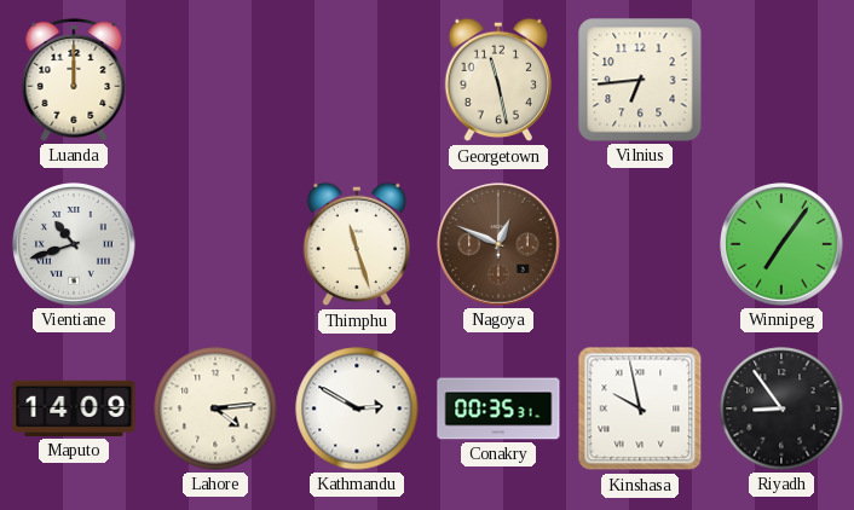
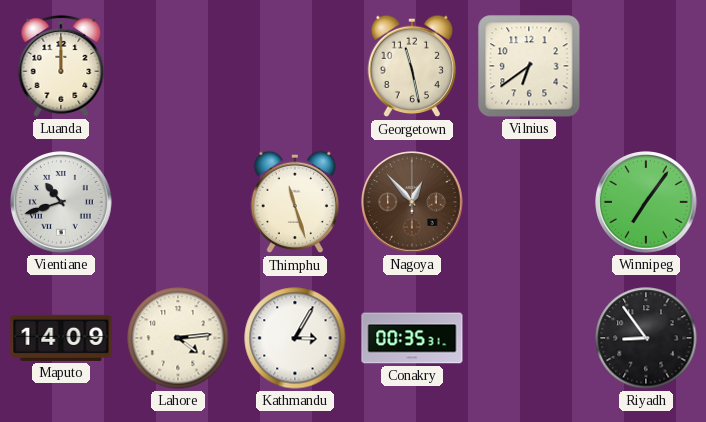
Vilnius: 6:44 -> 6:39 (529, 66)
Nagoya: 12:49 -> 12:53 (412, 202)
Kathmandu: 2:50 -> 3:05 (295, 338)
Kinshasa: 9:58 -> none (640, 408)
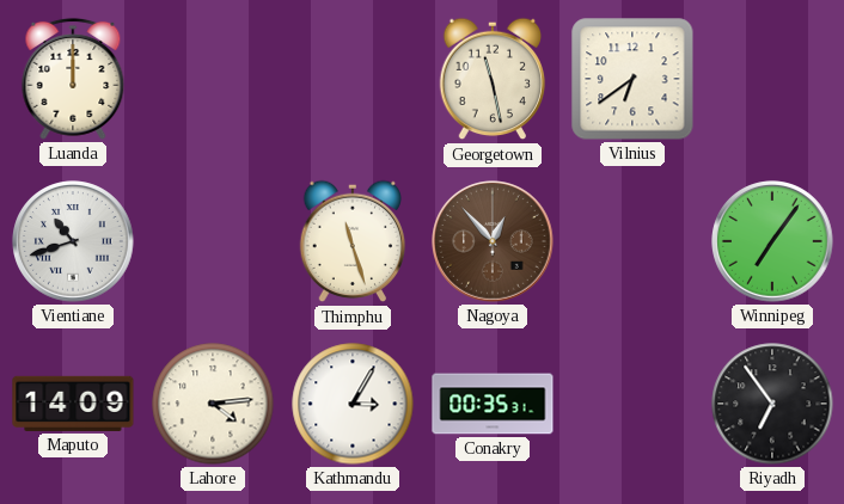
Riyadh: 8:54 -> 6:54 (772, 404)
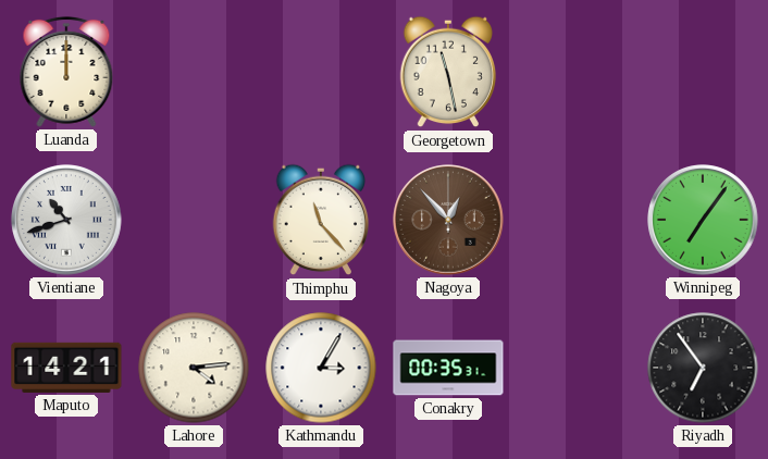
Vilnius: 6:39 -> none (632, 79)
Thimphu: 11:27 -> 11:23 (321, 220)
Maputo: 14:09 -> 14:21 (66, 368)
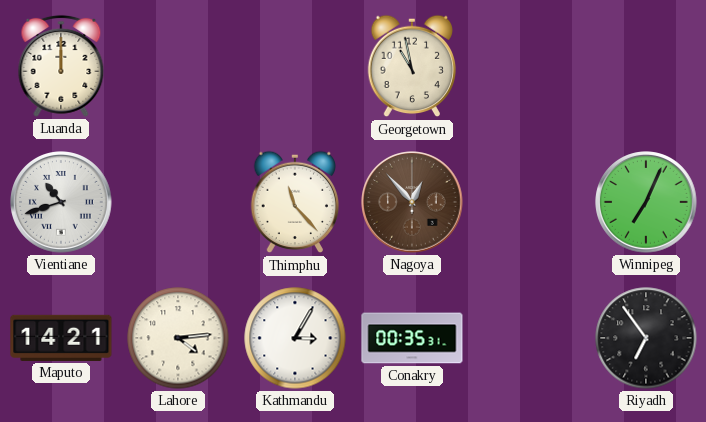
Georgetown: 11:28 -> 10:58 (412, 66)
Winnipeg: 7:06 -> 7:04 (646, 202)
